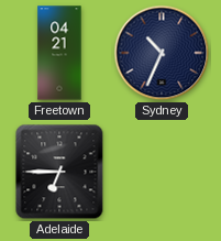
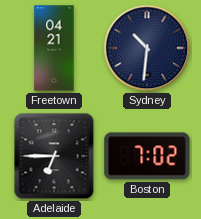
Sydney: 10:34 -> 10:31 (147, 48)
Boston: none -> 7:02 (147, 156)
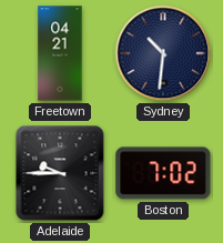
Adelaide: 6:45 -> 9:45 (60, 173)
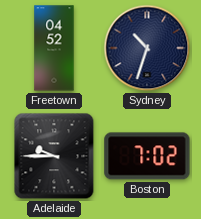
Freetown: 04:21 -> 04:52 (54, 48)
Sydney: 10:31 -> 10:33 (147, 48)
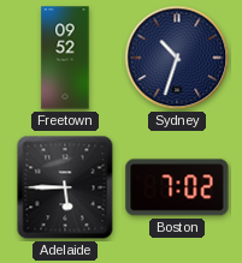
Freetown: 04:52 -> 09:52 (65, 58)
Adelaide: 9:45 -> 5:45 (65, 187)
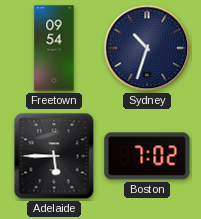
Freetown: 09:52 -> 09:54 (54, 48)
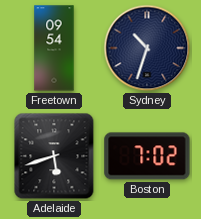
Adelaide: 5:45 -> 5:42 (54, 156)
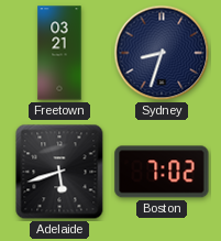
Freetown: 09:54 -> 03:21 (59, 53)
Sydney: 10:33 -> 8:33 (162, 53)
